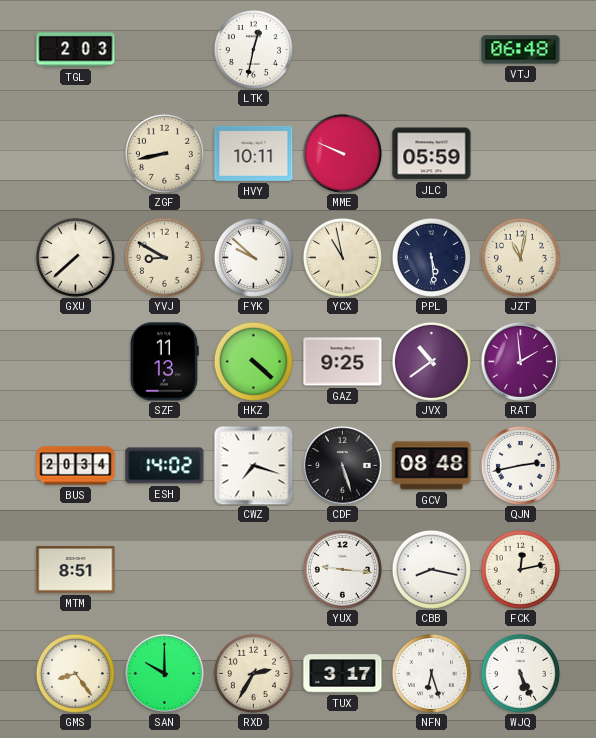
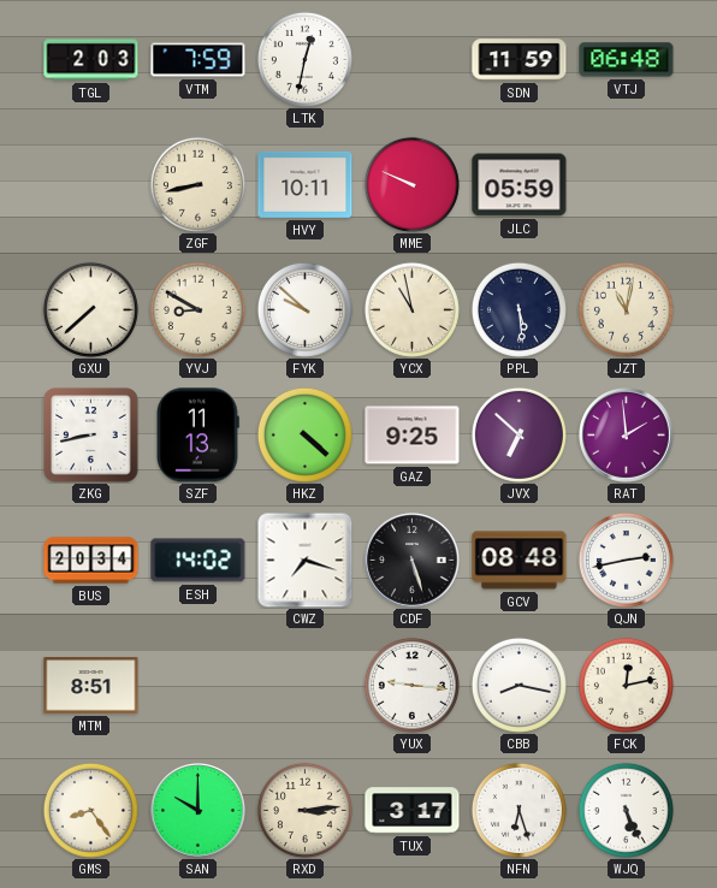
VTM: none -> 7:59 (198, 60)
SDN: none -> 11:59 (520, 60)
ZKG: none -> 8:43 (91, 436)
JVX: 10:39 -> 6:52 (519, 434)
RXD: 2:35 -> 3:14 (304, 810)
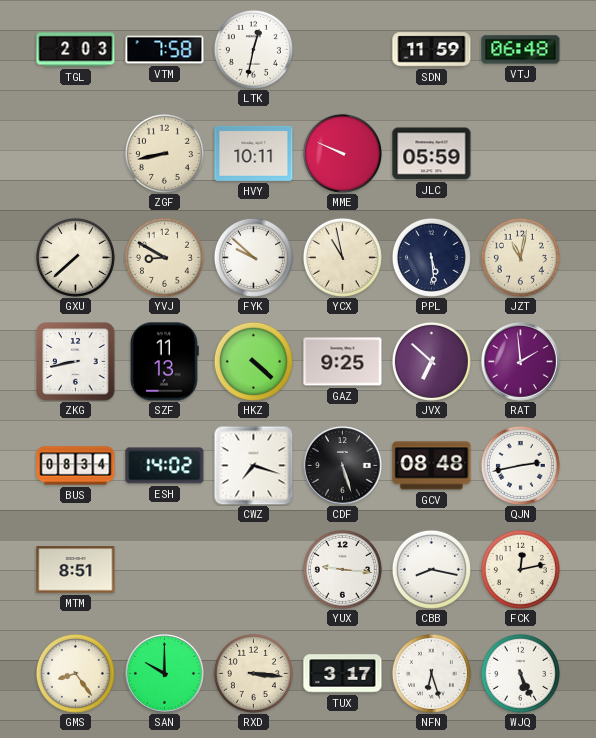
VTM: 7:59 -> 7:58 (165, 50)
BUS: 20:34 -> 08:34 (76, 466)
RXD: 3:14 -> 3:16 (253, 673)
